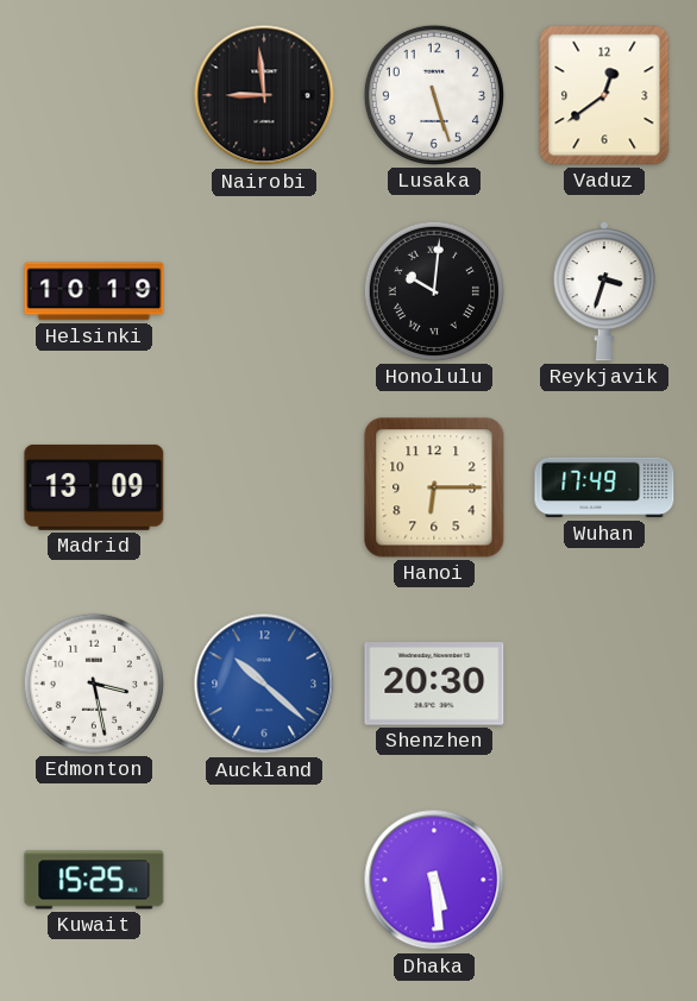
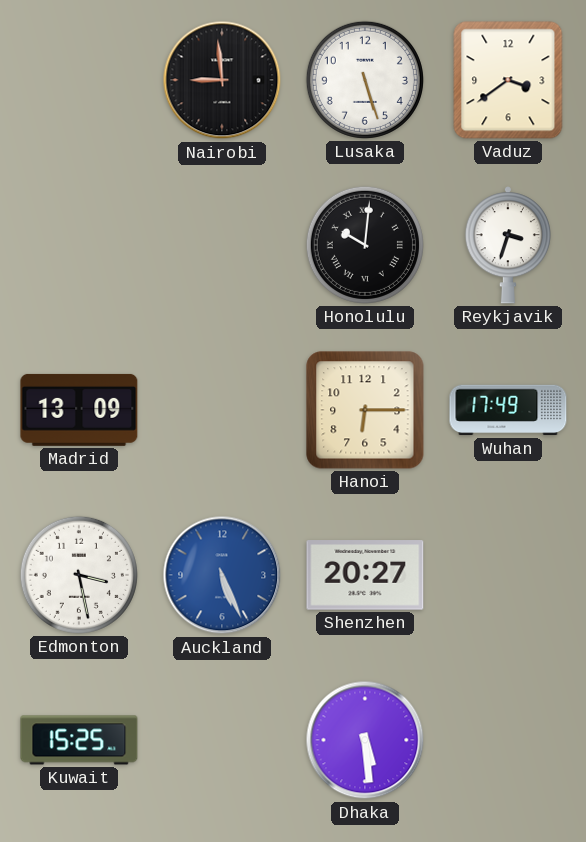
Vaduz: 12:39 -> 3:39 (508, 80)
Helsinki: 10:19 -> none (94, 291)
Auckland: 10:22 -> 5:26 (222, 575)
Shenzhen: 20:30 -> 20:27 (365, 575)
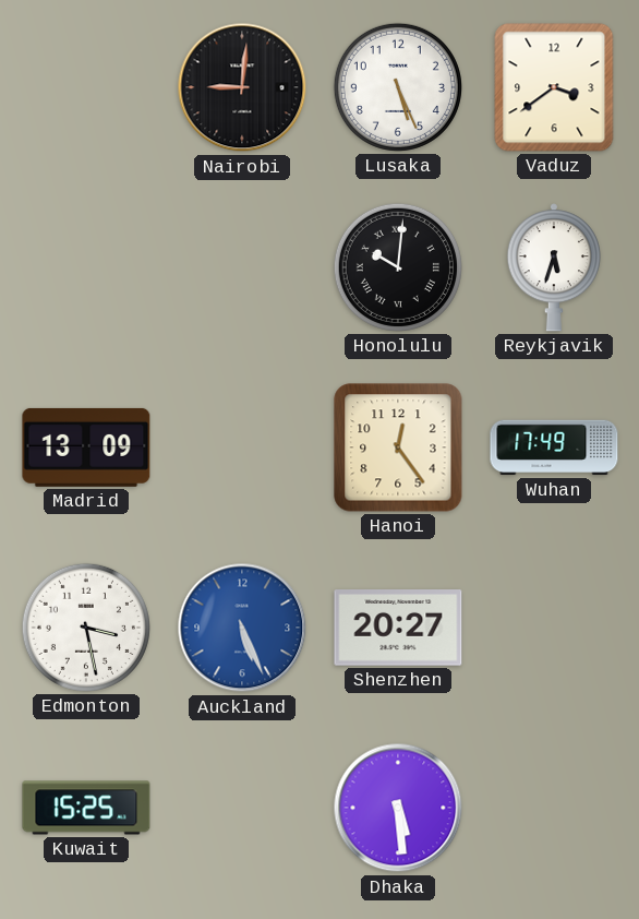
Nairobi: 8:59 -> 9:01 (242, 87)
Lusaka: 5:27 -> 5:26 (398, 87)
Reykjavik: 3:33 -> 5:33 (554, 267)
Hanoi: 6:15 -> 12:24 (398, 447)
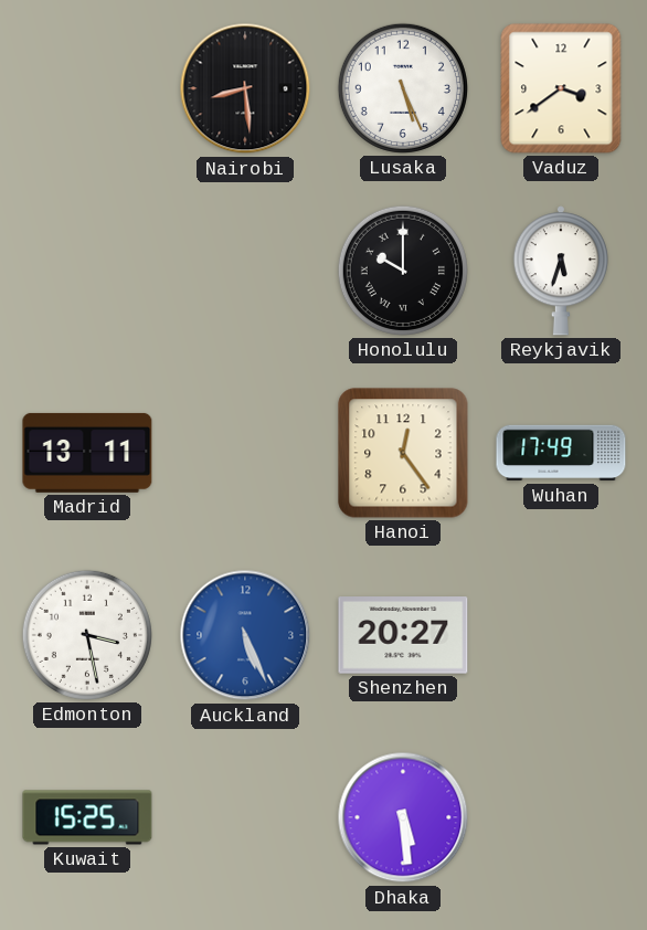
Nairobi: 9:01 -> 8:29 (245, 88)
Honolulu: 10:01 -> 10:00 (403, 271)
Madrid: 13:09 -> 13:11 (87, 453)
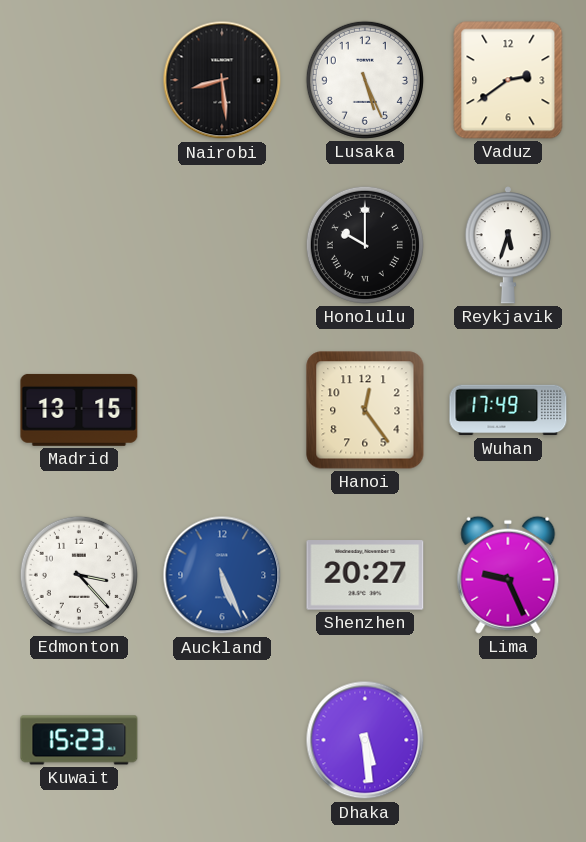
Vaduz: 3:39 -> 2:39 (508, 80)
Madrid: 13:11 -> 13:15 (79, 410)
Edmonton: 3:28 -> 3:23 (79, 575)
Lima: none -> 9:26 (508, 575)
Kuwait: 15:25 -> 15:23 (79, 740)
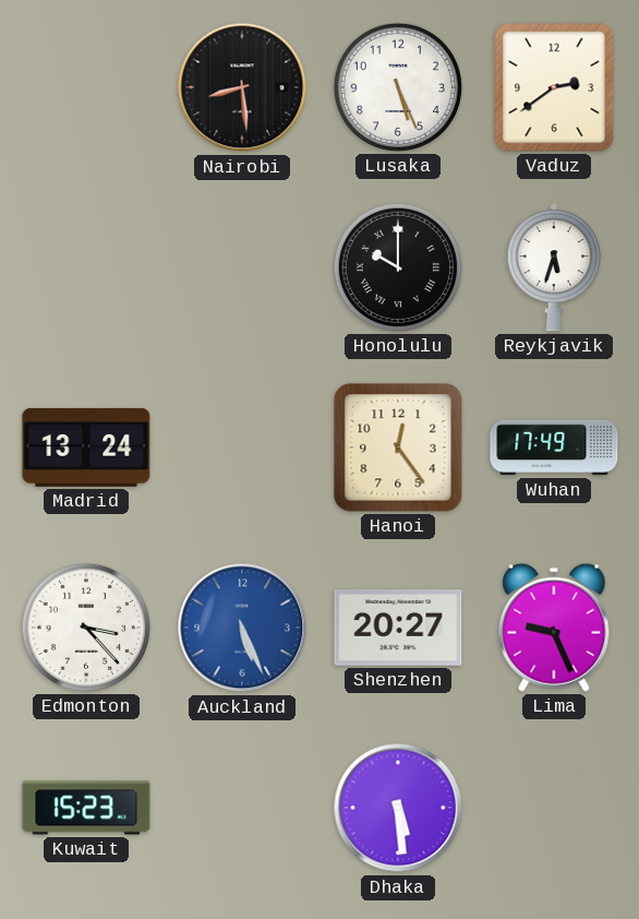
Madrid: 13:15 -> 13:24 (86, 447)
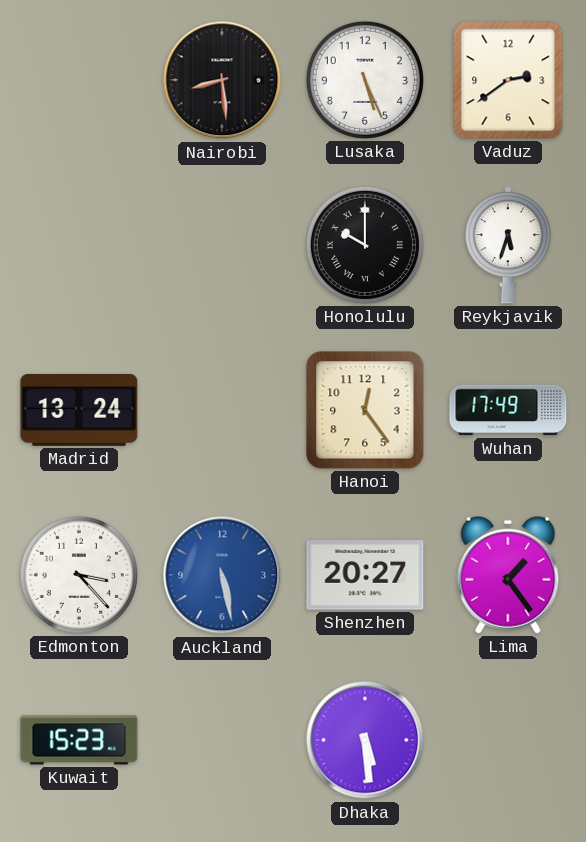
Auckland: 5:26 -> 5:28 (222, 575)
Lima: 9:26 -> 1:24 (508, 575)
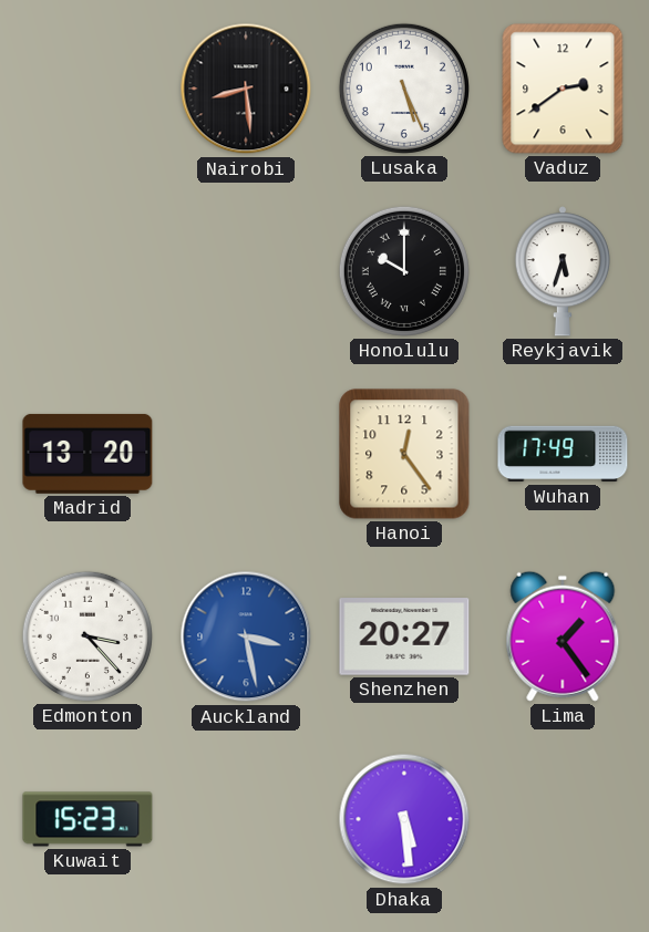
Madrid: 13:24 -> 13:20 (87, 454)
Auckland: 5:28 -> 3:28 (246, 636)
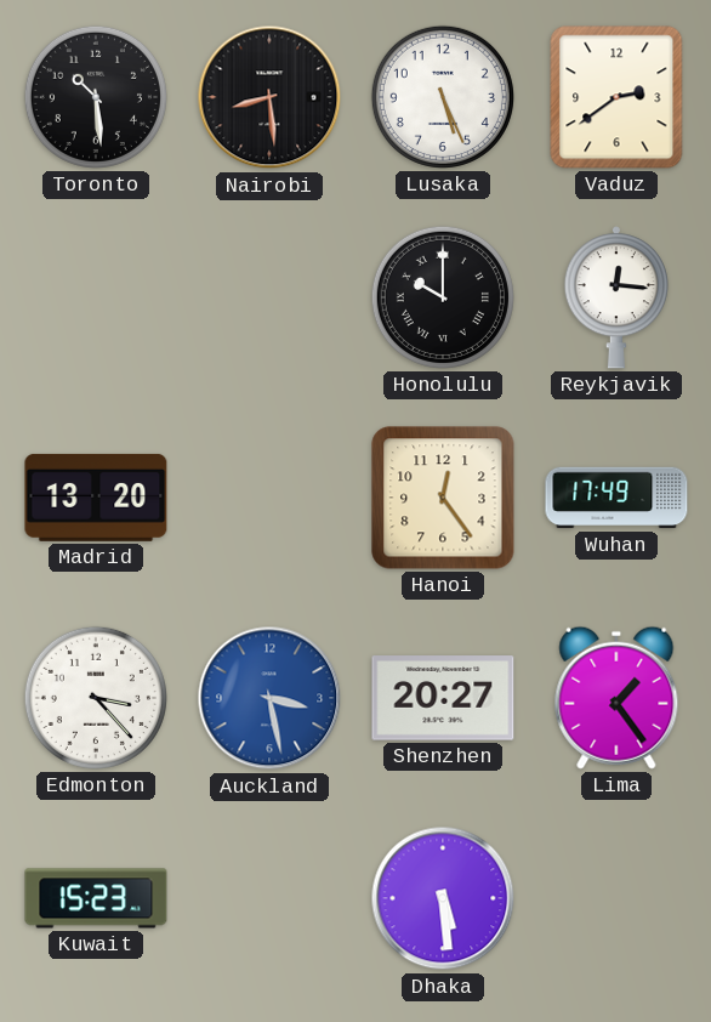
Toronto: none -> 10:29 (96, 97)
Reykjavik: 5:33 -> 12:16 (616, 297)
